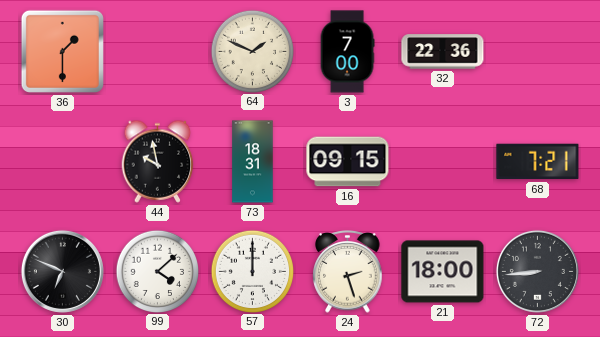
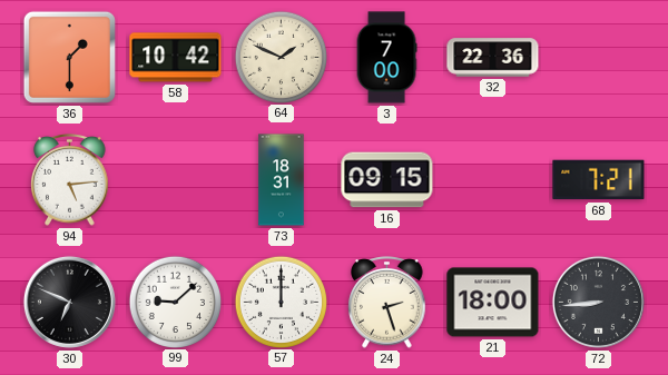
58: none -> 10:42 (176, 58)
94: none -> 5:14 (70, 180)
44: 9:58 -> none (158, 161)
99: 4:08 -> 9:08 (175, 302)
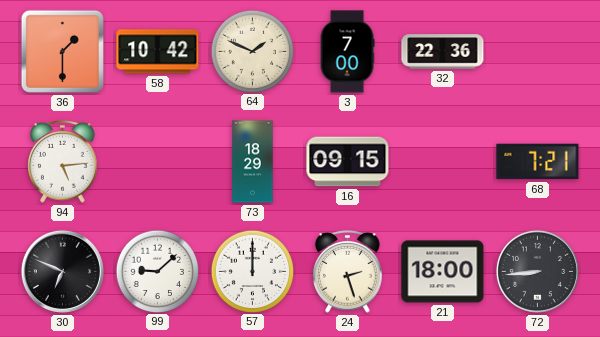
73: 18:31 -> 18:29 (253, 162)
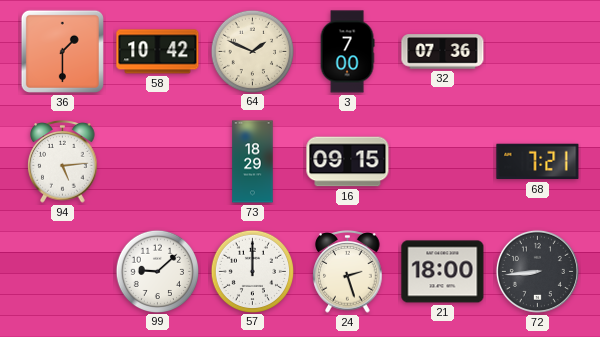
32: 22:36 -> 07:36 (443, 52)
30: 6:49 -> none (62, 271)
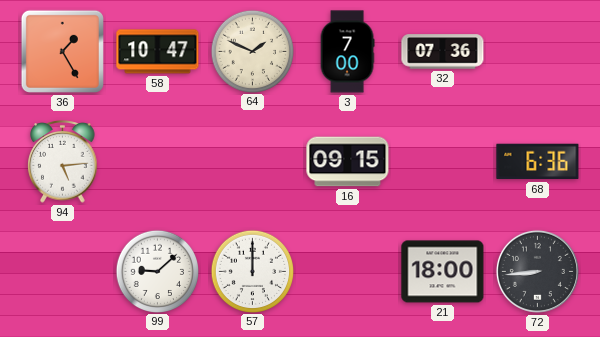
36: 1:30 -> 1:25 (62, 51)
58: 10:42 -> 10:47 (158, 52)
73: 18:29 -> none (253, 162)
68: 7:21 -> 6:36 (538, 162)
24: 2:27 -> none (348, 272)
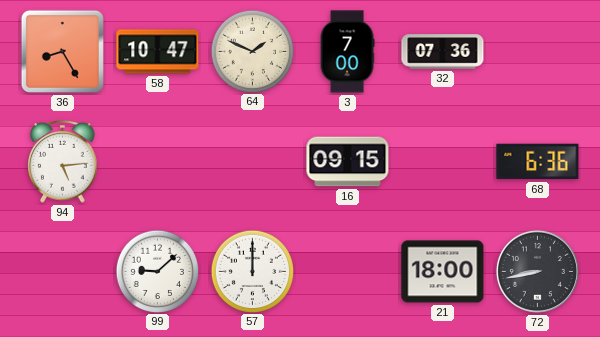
36: 1:25 -> 8:25 (62, 51)
72: 8:44 -> 8:43 (537, 271)
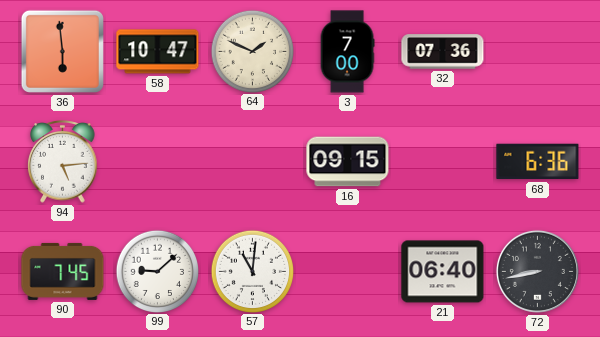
36: 8:25 -> 5:59 (62, 51)
90: none -> 7:45 (63, 271)
57: 12:00 -> 11:01 (252, 271)
21: 18:00 -> 06:40 (443, 272)
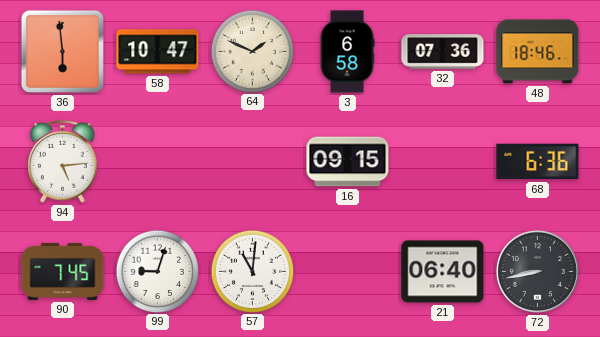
3: 7:00 -> 6:58 (347, 52)
48: none -> 18:46 (538, 52)
99: 9:08 -> 9:03 (157, 271)
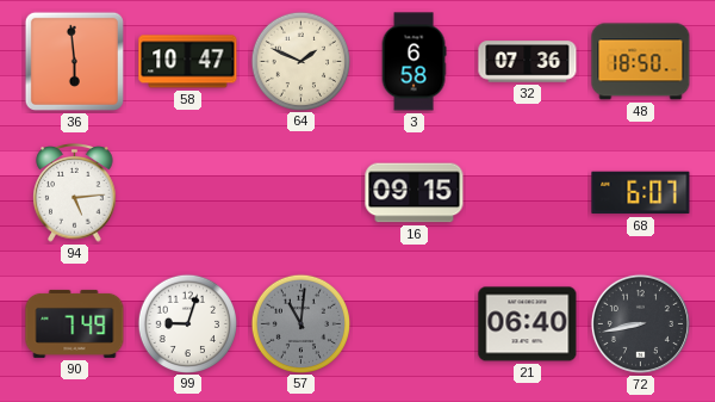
48: 18:46 -> 18:50 (641, 62)
68: 6:36 -> 6:07 (641, 193)
90: 7:45 -> 7:49 (75, 323)
57 dial: white -> grey (300, 323)
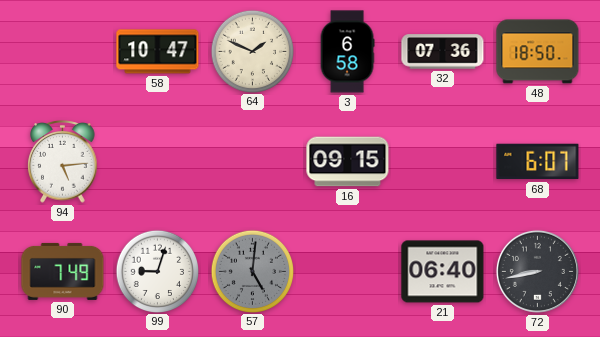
36: 5:59 -> none (74, 61)
57: 11:01 -> 5:01 (252, 271)
